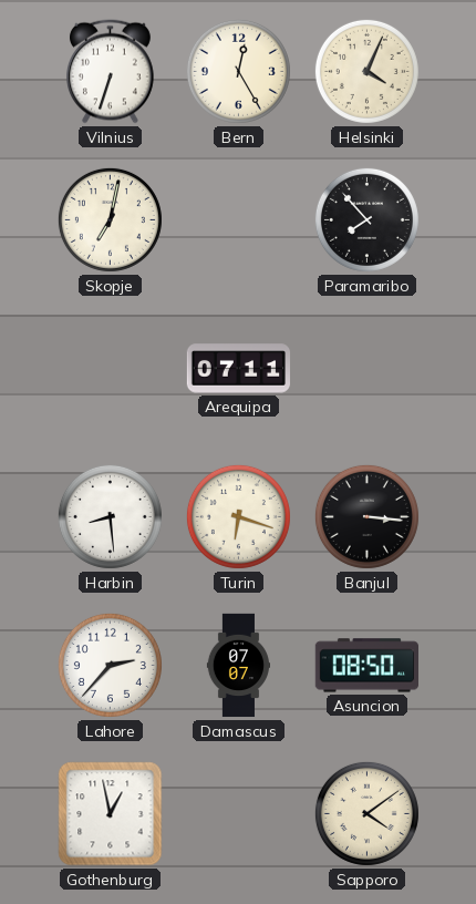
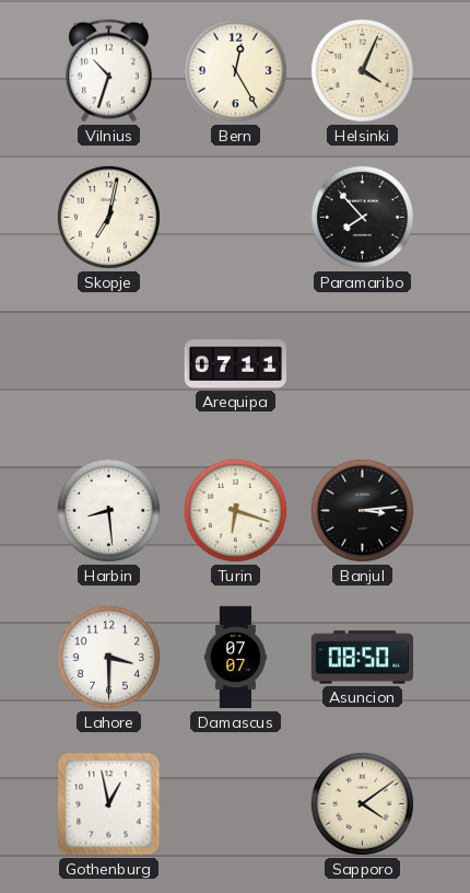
Vilnius: 6:33 -> 10:33 (108, 71)
Banjul: 3:16 -> 3:14 (362, 510)
Lahore: 2:37 -> 3:30 (108, 657)
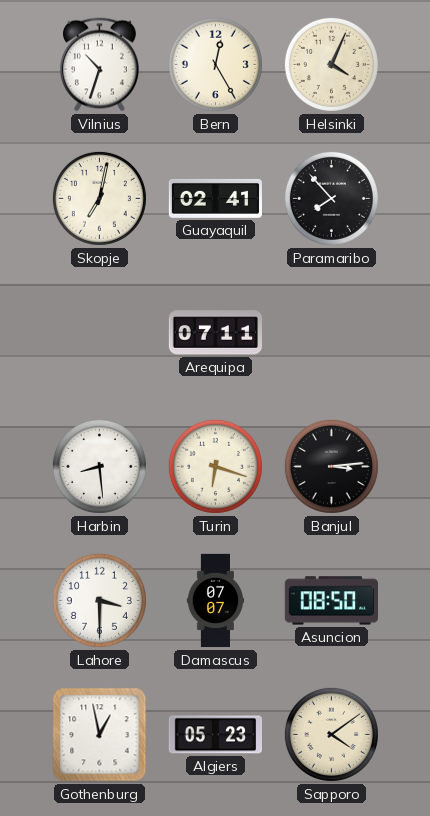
Guayaquil: none -> 02:41 (215, 198)
Algiers: none -> 05:23 (215, 735)
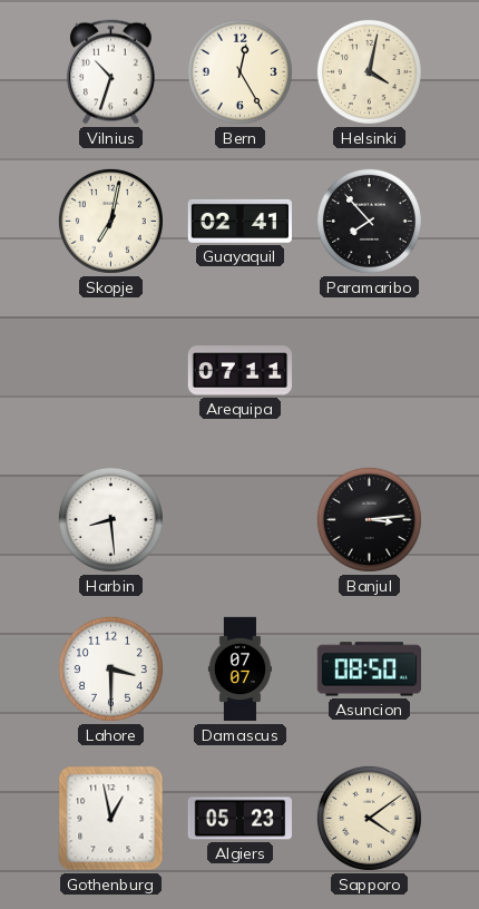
Helsinki: 4:04 -> 4:02 (369, 71)
Turin: 6:18 -> none (215, 466)
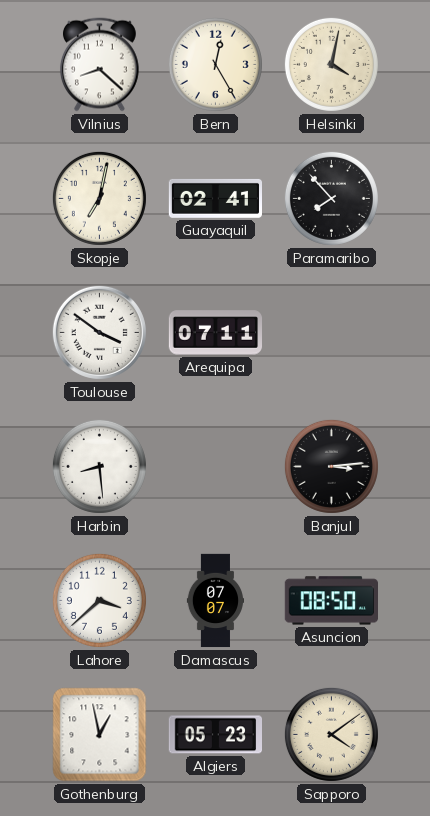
Vilnius: 10:33 -> 8:22 (99, 65)
Toulouse: none -> 3:51 (99, 332)
Lahore: 3:30 -> 3:38 (99, 600)
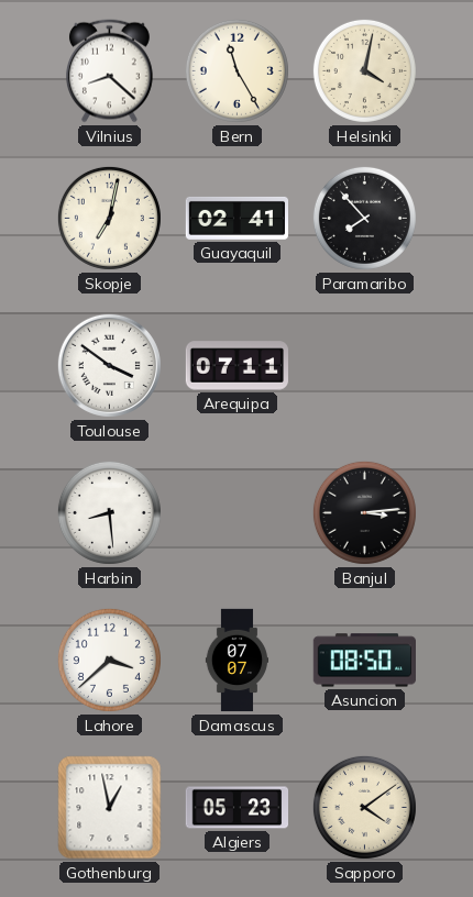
Bern: 12:25 -> 11:25 (237, 70)
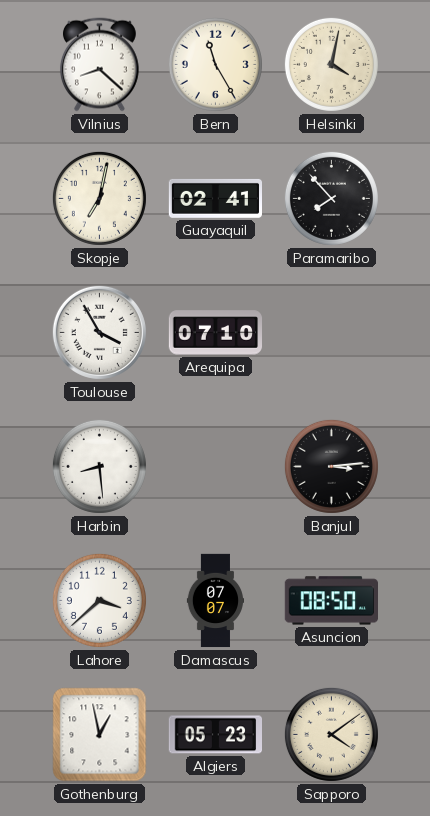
Toulouse: 3:51 -> 3:55 (99, 332)
Arequipa: 07:11 -> 07:10 (216, 333)
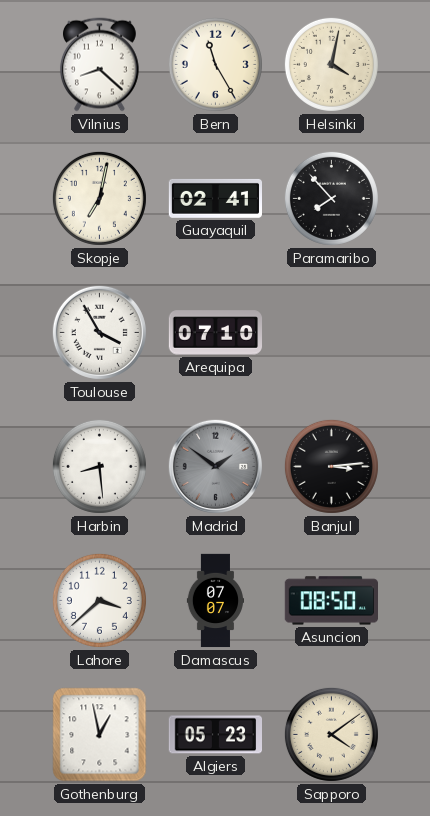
Madrid: none -> 1:51 (215, 466)
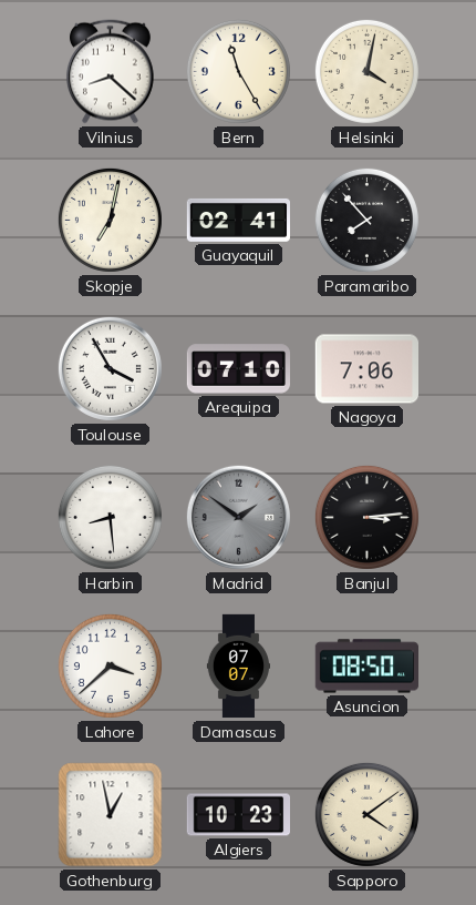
Nagoya: none -> 7:06 (366, 369)
Algiers: 05:23 -> 10:23 (238, 815)
